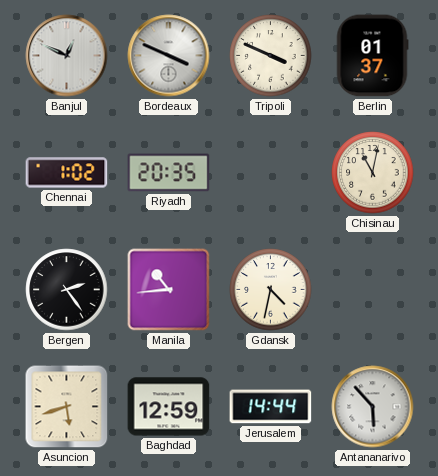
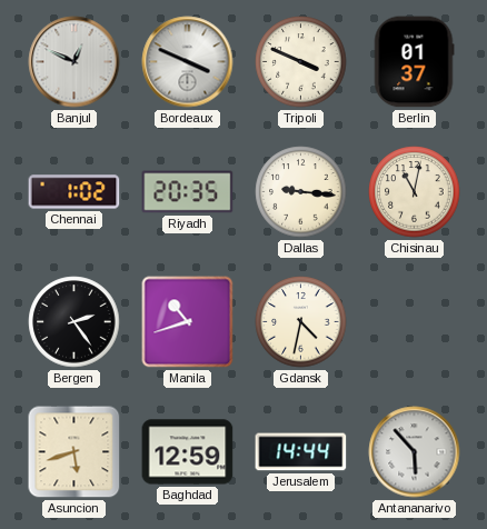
Dallas: none -> 9:16 (301, 192)
Manila: 10:44 -> 10:42 (188, 322)
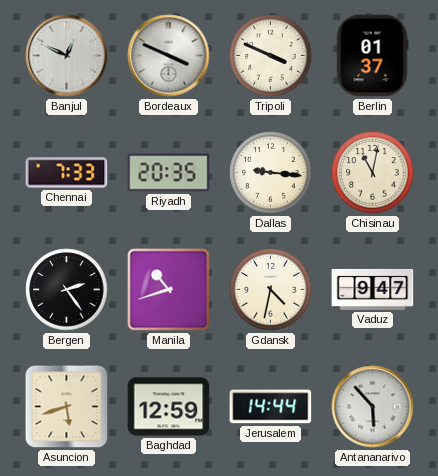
Chennai: 1:02 -> 7:33 (67, 173)
Vaduz: none -> 9:47 (373, 289)
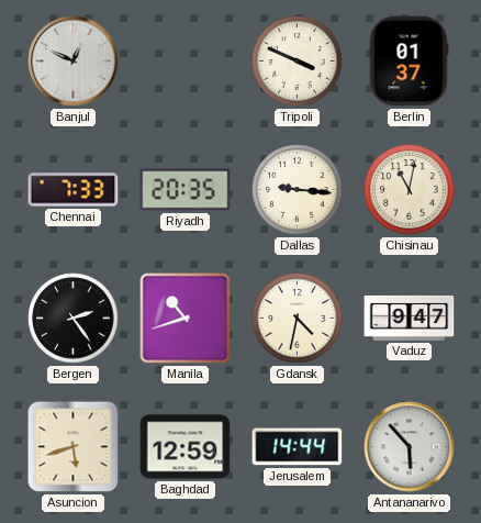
Bordeaux: 3:49 -> none (169, 56)
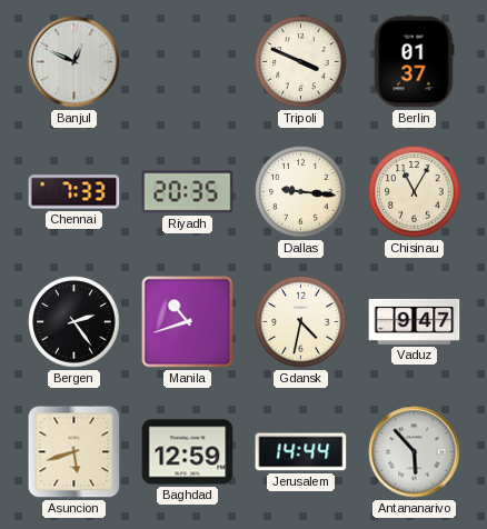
Chisinau: 11:02 -> 11:05 (415, 192)
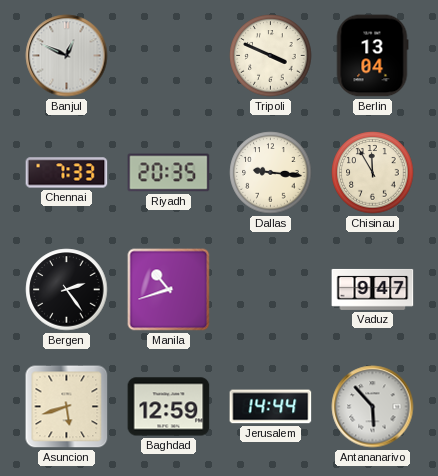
Berlin: 01:37 -> 13:04 (372, 56)
Chisinau: 11:05 -> 11:55 (373, 173)
Gdansk: 4:32 -> none (301, 322)
